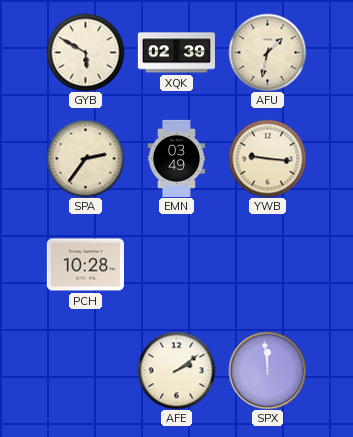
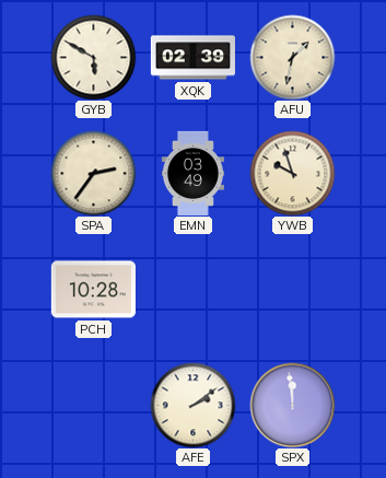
YWB: 9:16 -> 9:57 (292, 173)
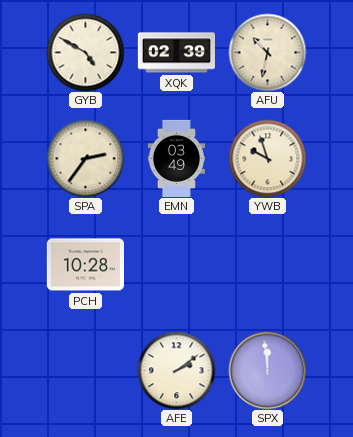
GYB: 5:50 -> 4:50 (85, 52)
AFU: 1:32 -> 10:32 (267, 52)
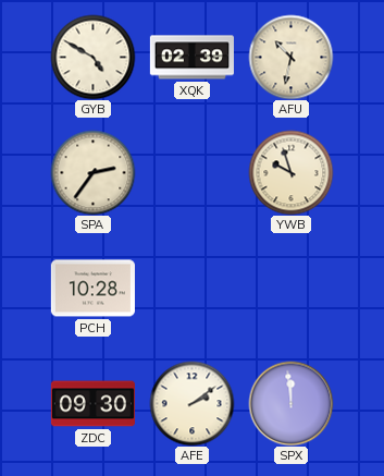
EMN: 03:49 -> none (176, 158)
ZDC: none -> 09:30 (92, 404)
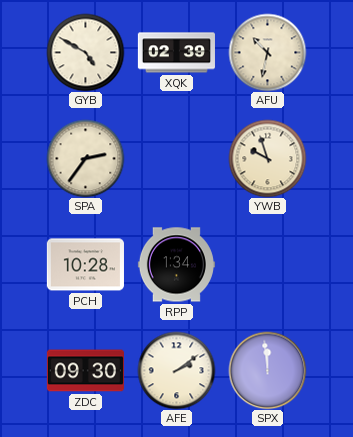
RPP: none -> 1:34 (176, 265)
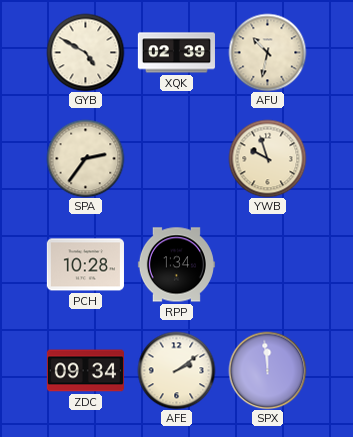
ZDC: 09:30 -> 09:34 (85, 371)
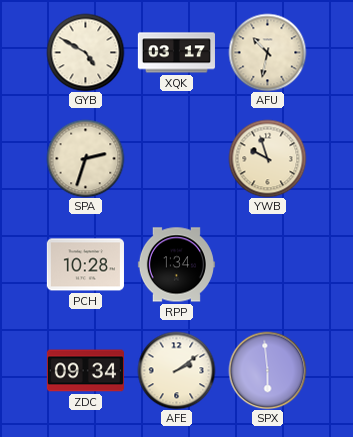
XQK: 02:39 -> 03:17 (176, 53)
SPA: 2:36 -> 2:33 (85, 158)
SPX: 11:59 -> 5:59 (267, 370)
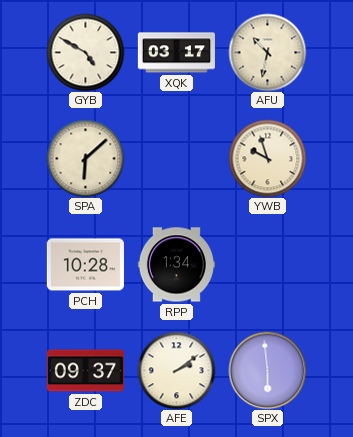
SPA: 2:33 -> 6:08 (85, 158)
ZDC: 09:34 -> 09:37 (85, 371)
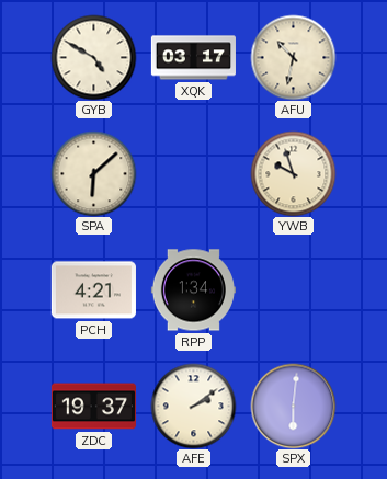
PCH: 10:28 -> 4:21 (93, 290)
ZDC: 09:37 -> 19:37 (93, 407)
SPX: 5:59 -> 6:01 (293, 406)
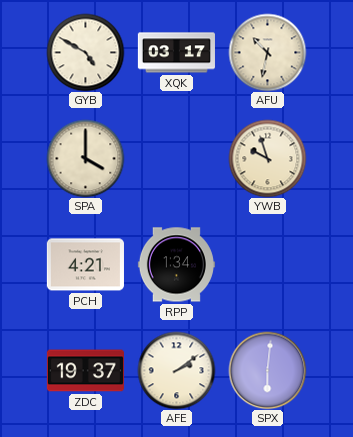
SPA: 6:08 -> 4:00 (85, 158)
